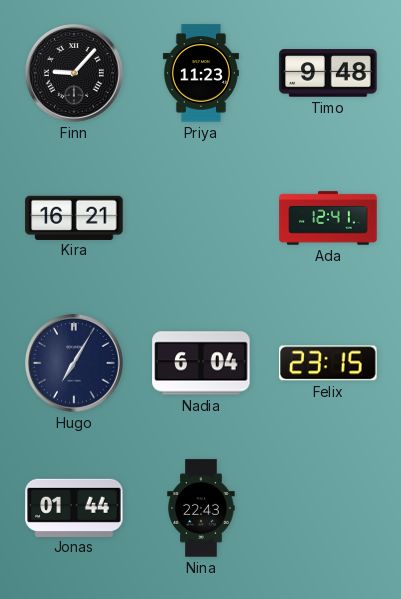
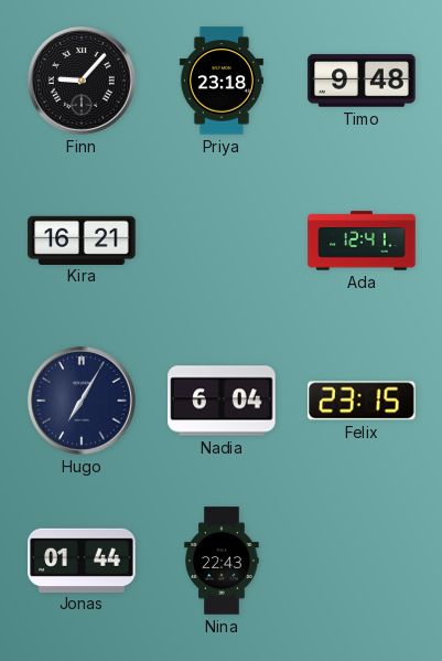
Priya: 11:23 -> 23:18 (222, 81)
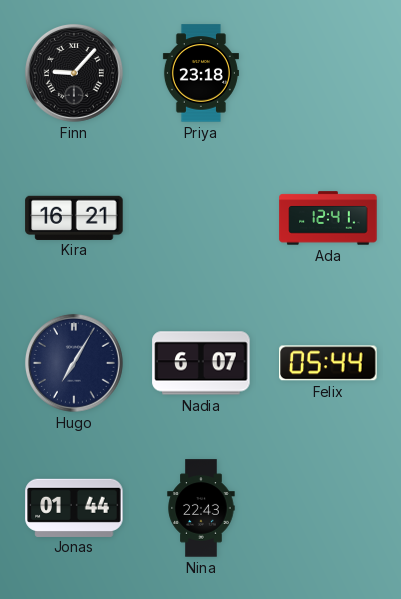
Timo: 9:48 -> none (362, 81)
Nadia: 6:04 -> 6:07 (201, 363)
Felix: 23:15 -> 05:44 (328, 363)
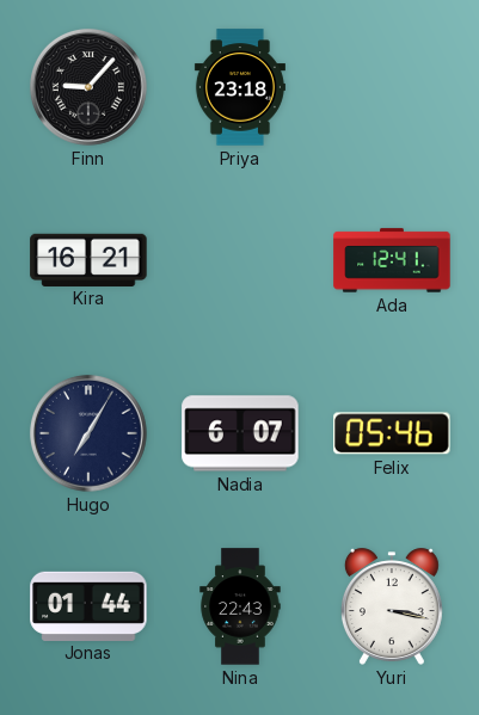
Felix: 05:44 -> 05:46 (392, 433)
Yuri: none -> 3:17 (392, 606)
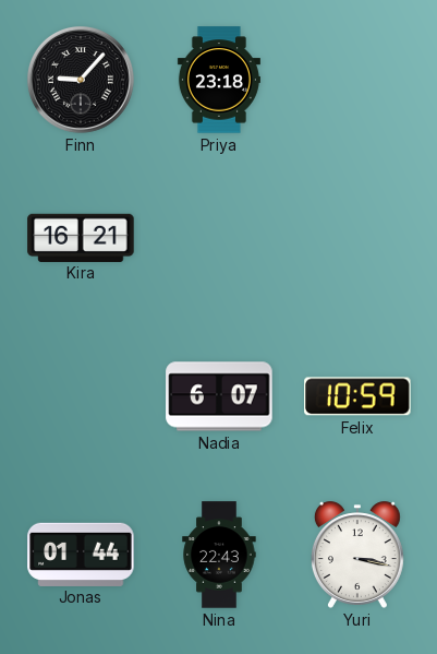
Ada: 12:41 -> none (392, 260)
Hugo: 7:05 -> none (88, 433)
Felix: 05:46 -> 10:59 (357, 396)
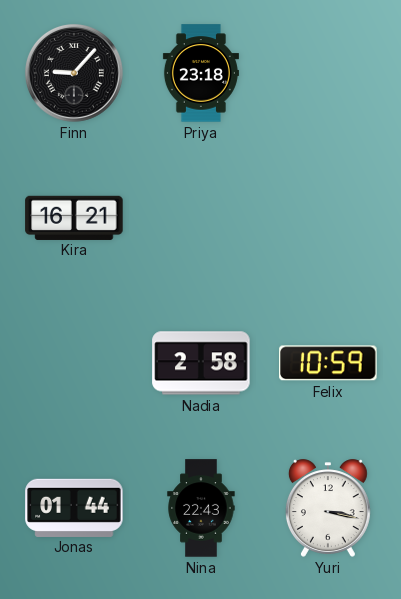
Nadia: 6:07 -> 2:58 (201, 363)
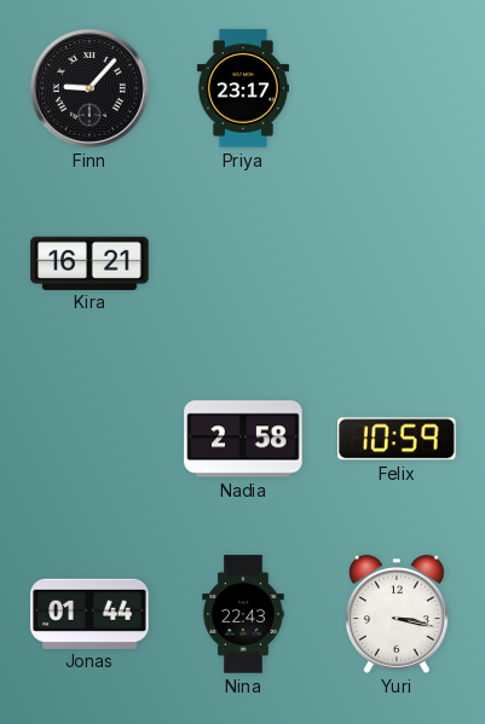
Priya: 23:18 -> 23:17 (243, 88)
